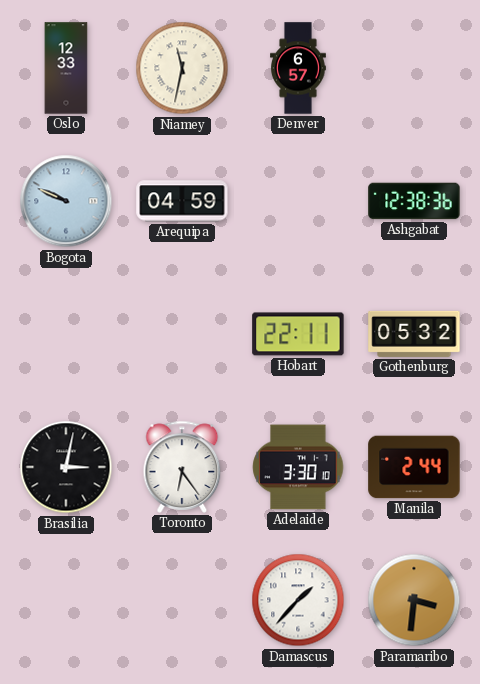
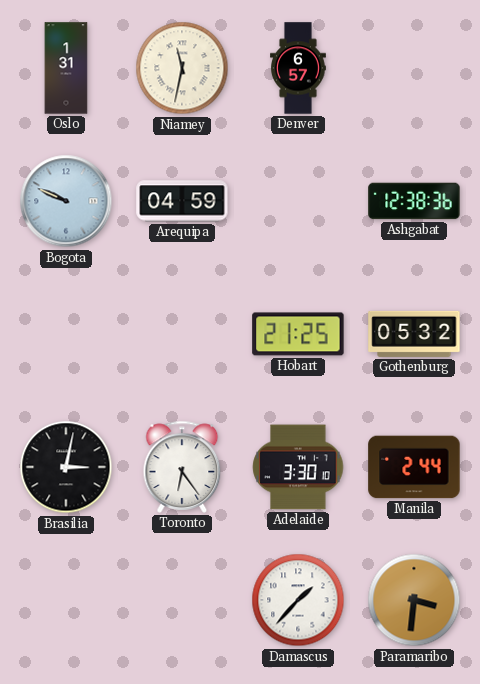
Oslo: 12:33 -> 1:31 (66, 68)
Hobart: 22:11 -> 21:25 (298, 334)
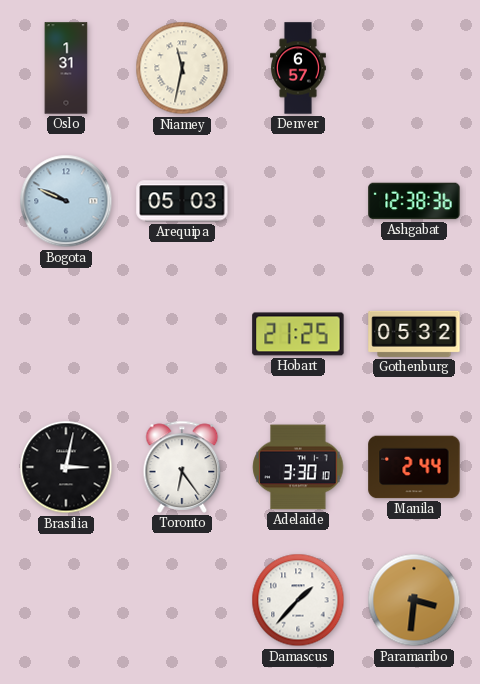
Arequipa: 04:59 -> 05:03 (182, 201)
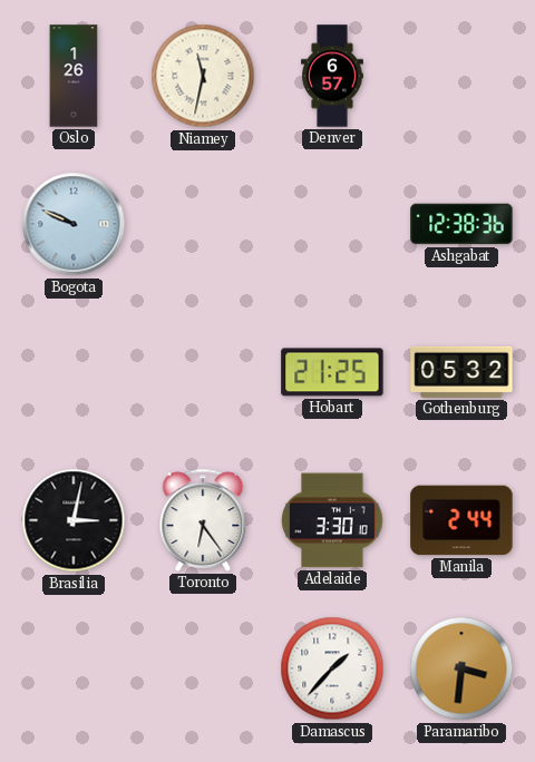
Oslo: 1:31 -> 1:26 (74, 76)
Arequipa: 05:03 -> none (182, 201)
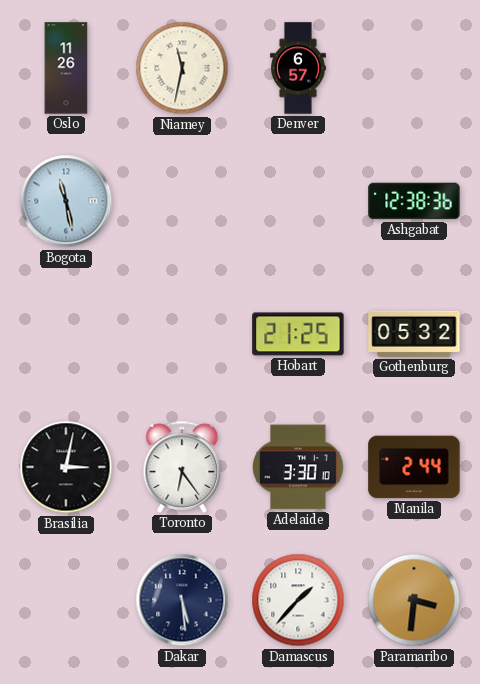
Oslo: 1:26 -> 11:26 (66, 68)
Bogota: 9:49 -> 11:28 (66, 201)
Dakar: none -> 5:29 (182, 600)
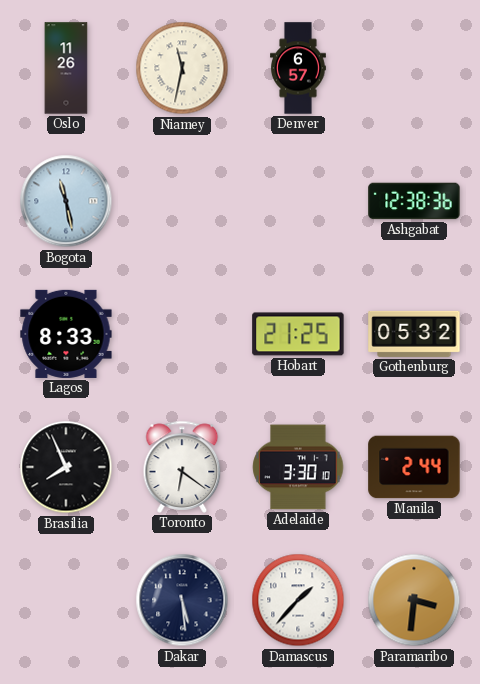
Lagos: none -> 8:33 (66, 334)
Brasilia: 3:02 -> 7:56 (66, 467)
Toronto: 6:24 -> 6:21 (182, 467)
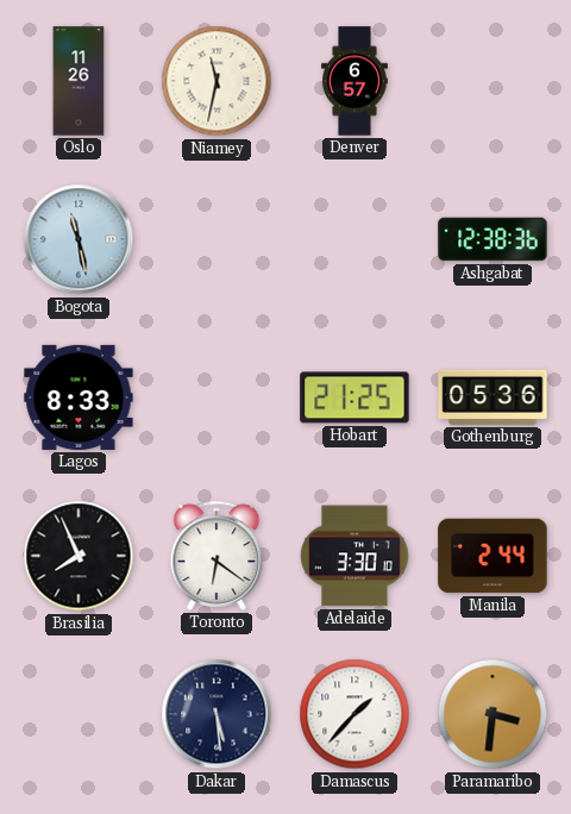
Gothenburg: 05:32 -> 05:36 (492, 397)
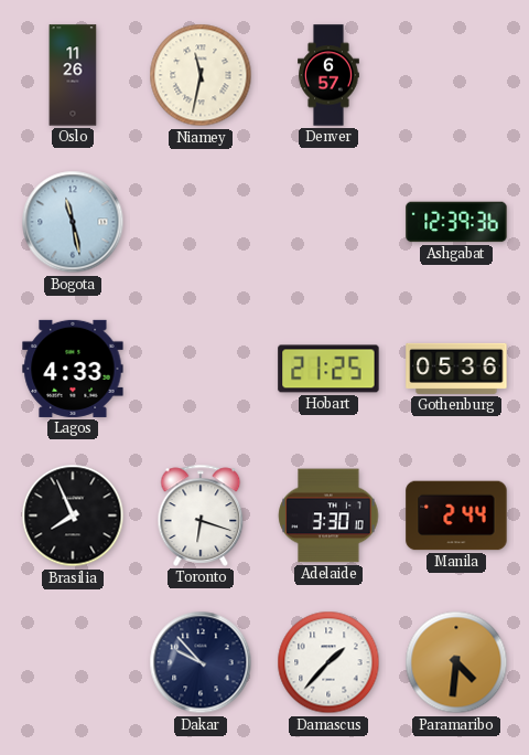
Ashgabat: 12:38 -> 12:39 (456, 222)
Lagos: 8:33 -> 4:33 (73, 369)
Toronto: 6:21 -> 6:18 (201, 515)
Dakar: 5:29 -> 9:53 (201, 662)
Paramaribo: 3:31 -> 4:31 (456, 662)
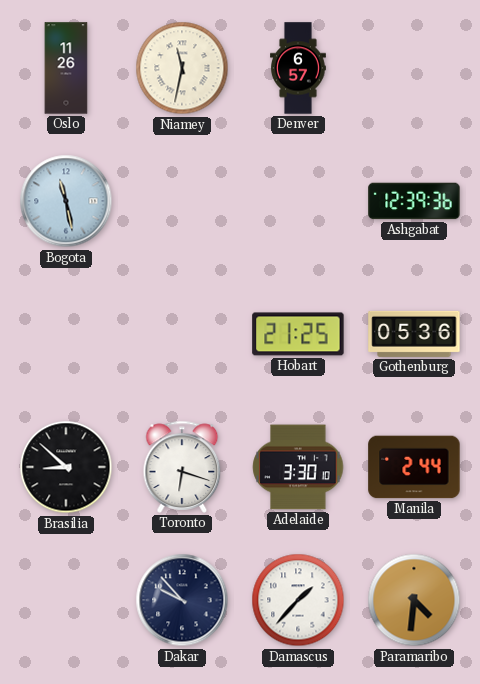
Lagos: 4:33 -> none (73, 369)
Brasilia: 7:56 -> 8:52 (66, 467)
